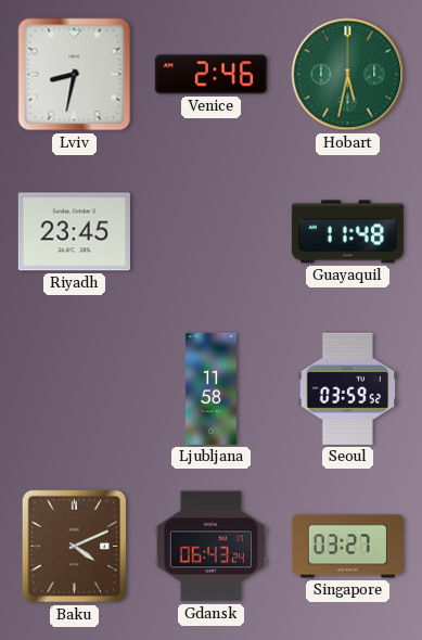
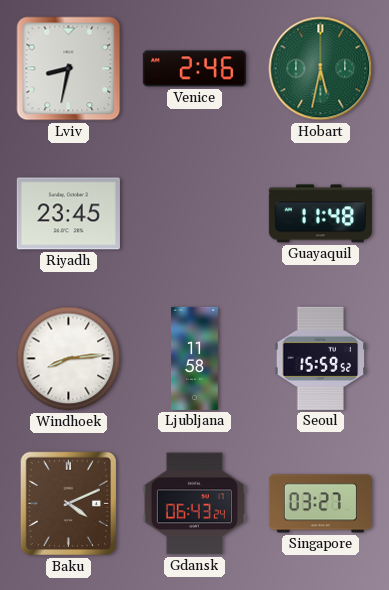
Windhoek: none -> 8:14 (69, 359)
Seoul: 03:59 -> 15:59 (321, 358)
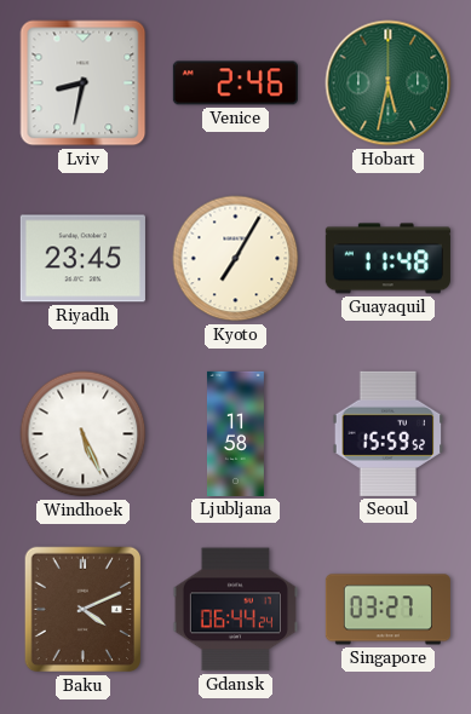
Kyoto: none -> 7:05 (236, 259)
Windhoek: 8:14 -> 5:26 (84, 434)
Gdansk: 06:43 -> 06:44 (235, 610)
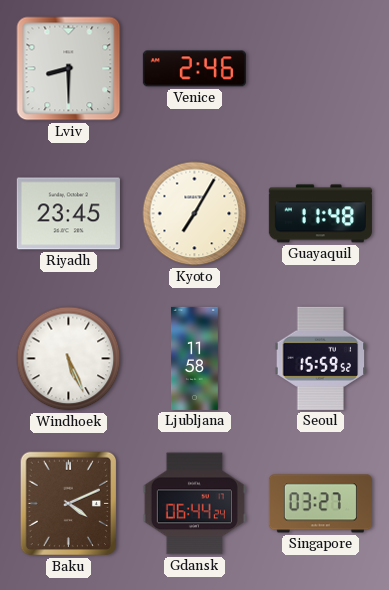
Lviv: 8:32 -> 8:30 (69, 69)
Hobart: 5:32 -> none (389, 84)
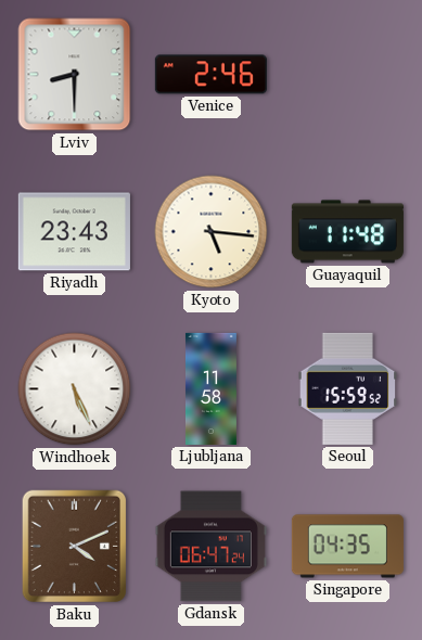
Riyadh: 23:45 -> 23:43 (74, 232)
Kyoto: 7:05 -> 5:16 (212, 232)
Gdansk: 06:44 -> 06:47 (210, 547)
Singapore: 03:27 -> 04:35 (347, 547)
